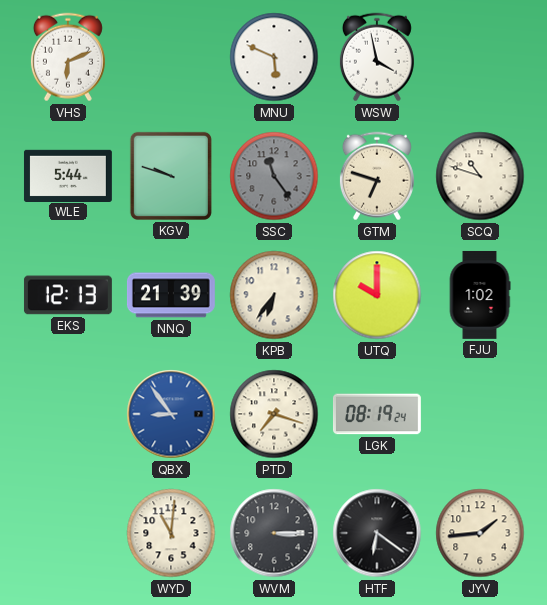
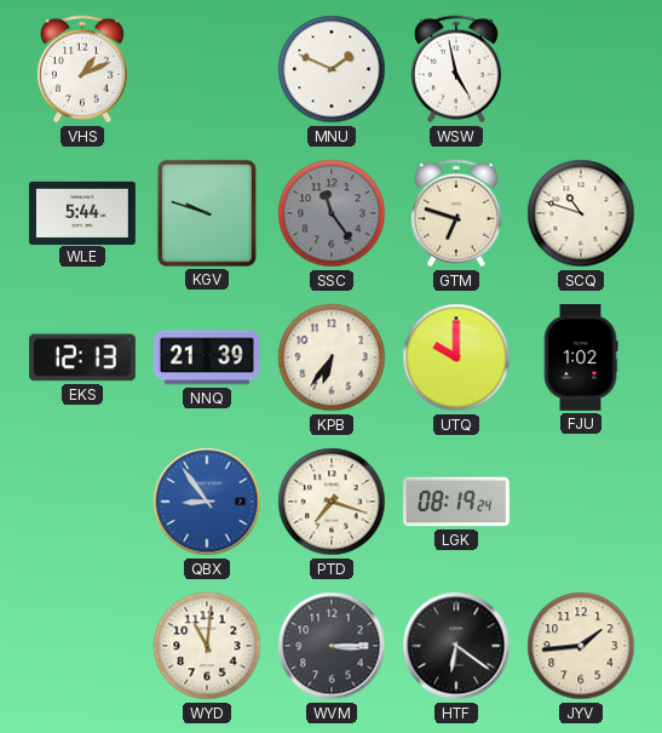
VHS: 6:11 -> 1:11 (82, 69)
MNU: 5:49 -> 1:49 (332, 69)
WSW: 3:58 -> 4:58 (456, 69)
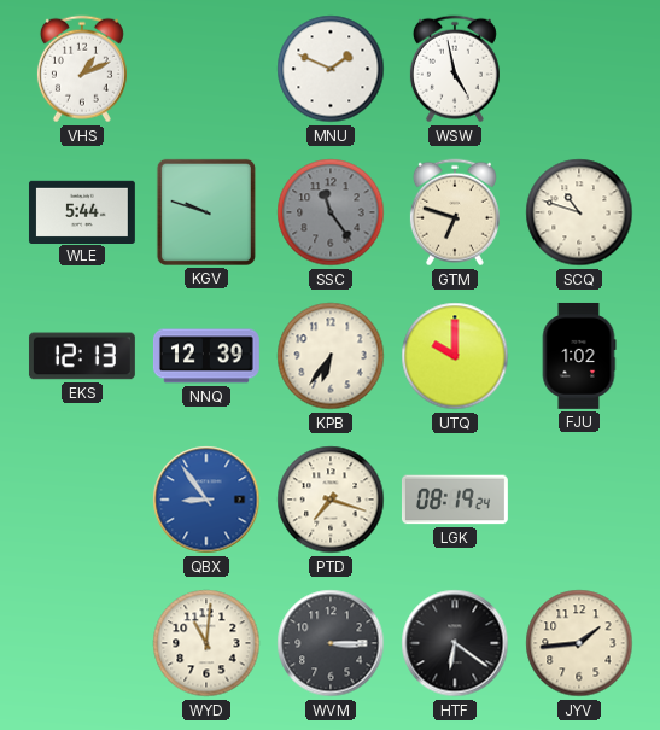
NNQ: 21:39 -> 12:39 (206, 356)
